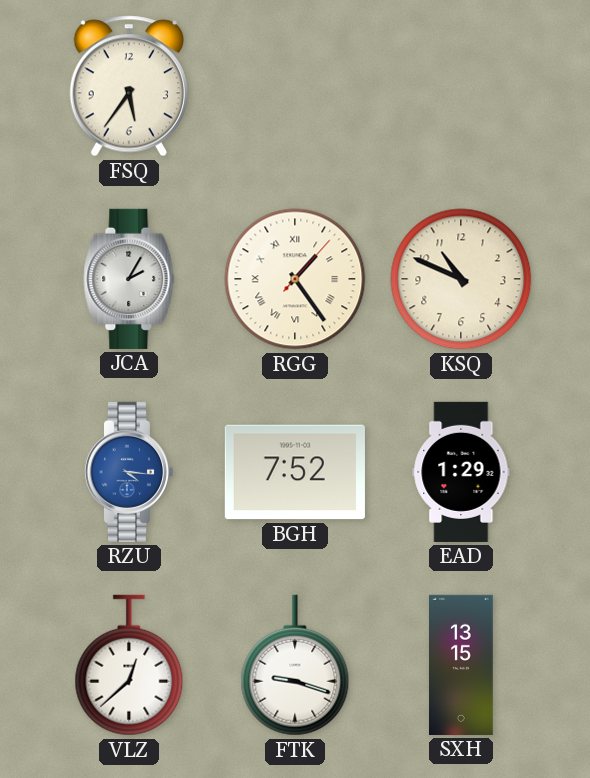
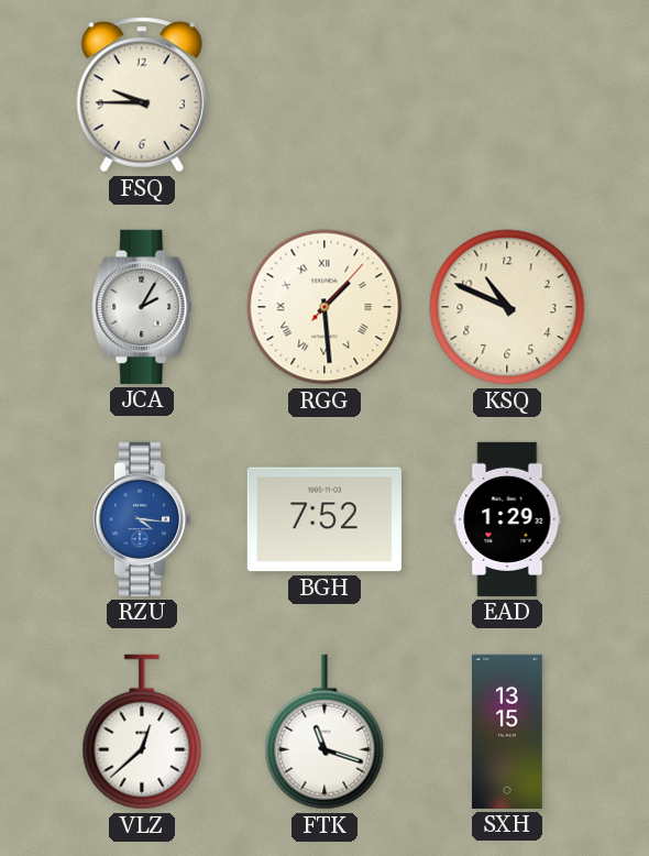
FSQ: 5:36 -> 9:45 (141, 95)
RGG: 1:24 -> 1:29 (324, 307)
FTK: 9:18 -> 11:18 (324, 732)
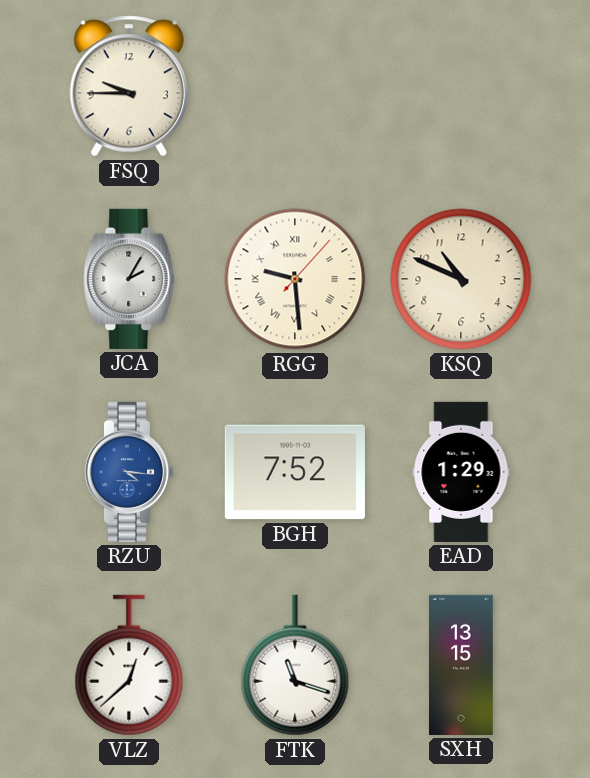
RGG: 1:29 -> 9:29 (295, 279)
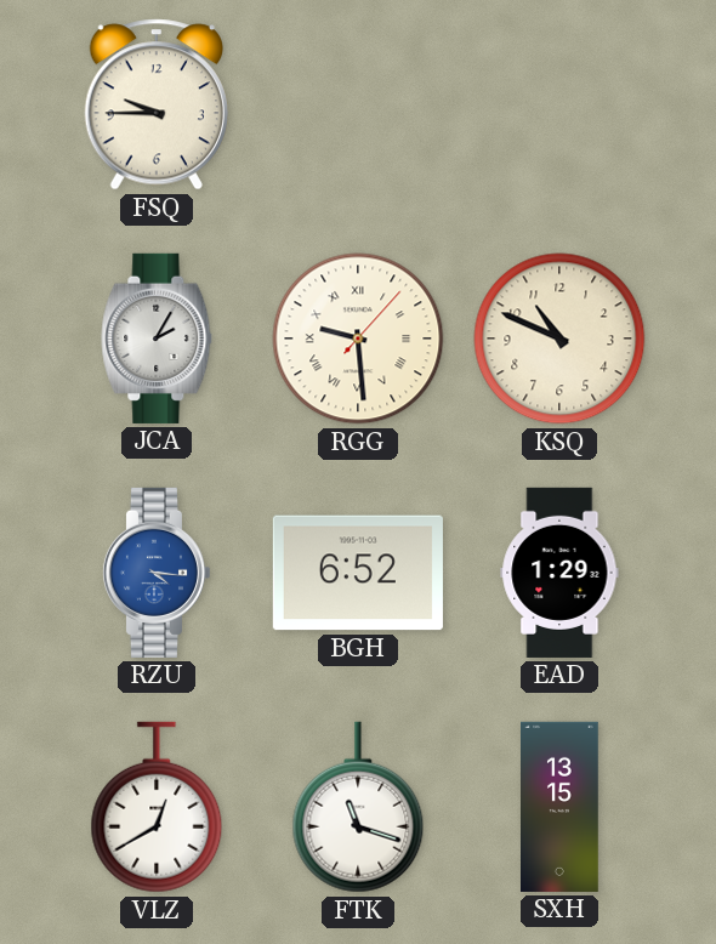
BGH: 7:52 -> 6:52 (358, 573)
VLZ: 12:38 -> 12:40 (157, 807)
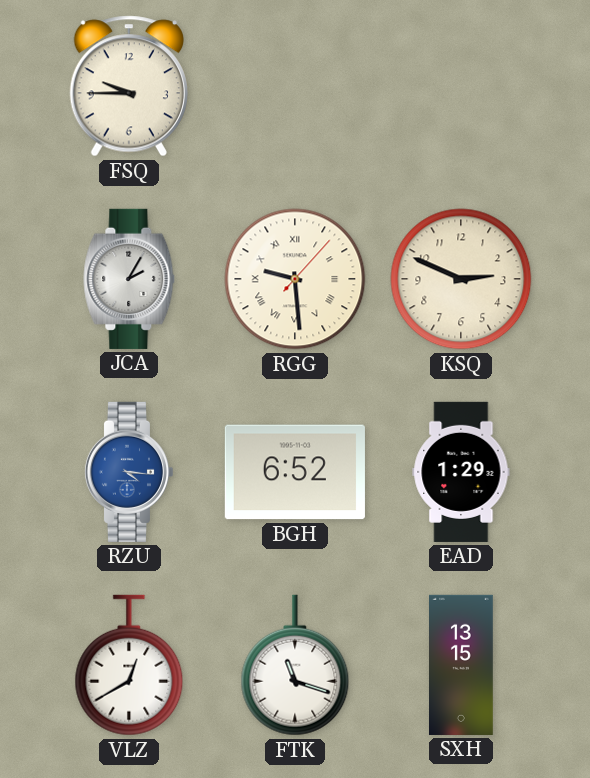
KSQ: 10:49 -> 2:49 (461, 279)
